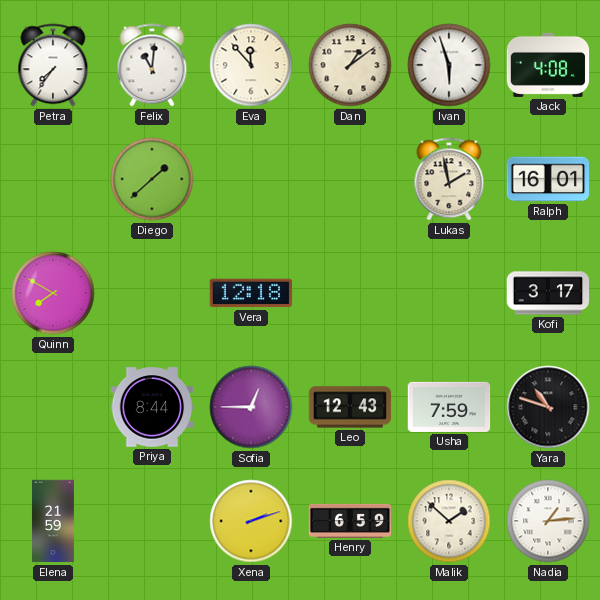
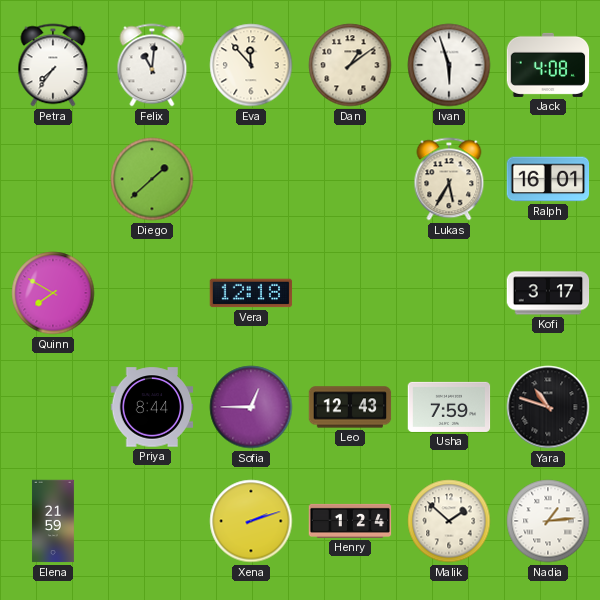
Lukas: 1:58 -> 5:35 (449, 179)
Henry: 6:59 -> 1:24 (350, 521)
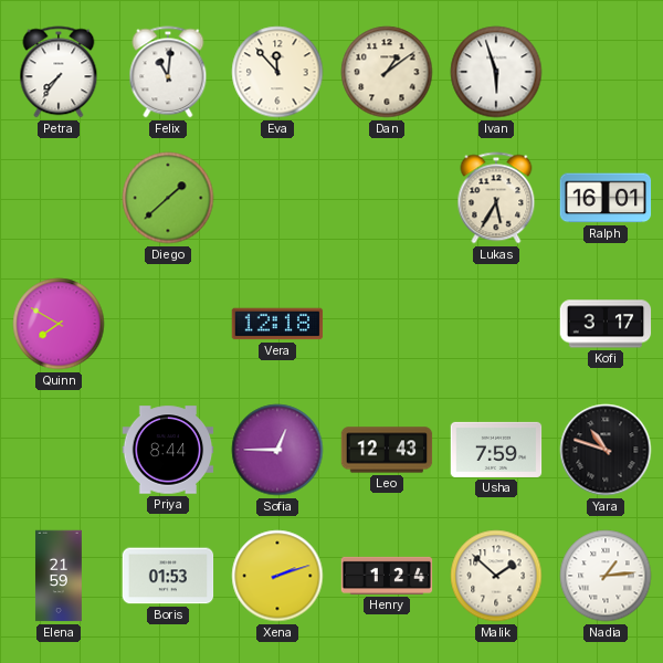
Jack: 4:08 -> none (548, 65)
Boris: none -> 01:53 (168, 576)
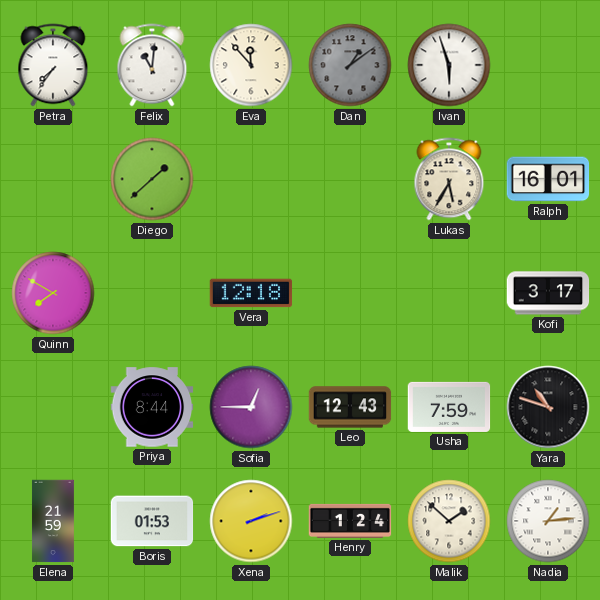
Dan dial: cream -> grey (350, 65)
